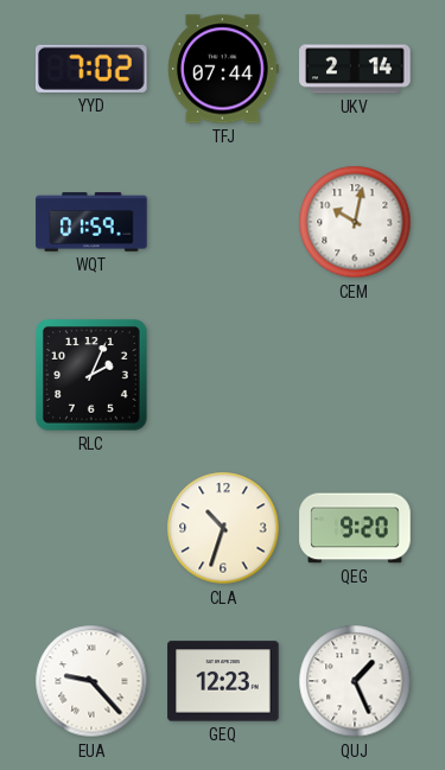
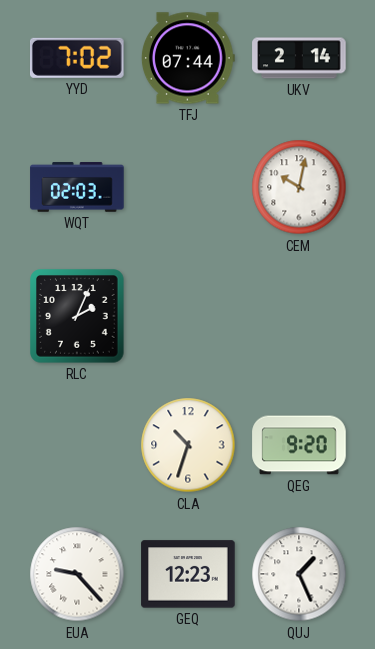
WQT: 01:59 -> 02:03 (77, 187)
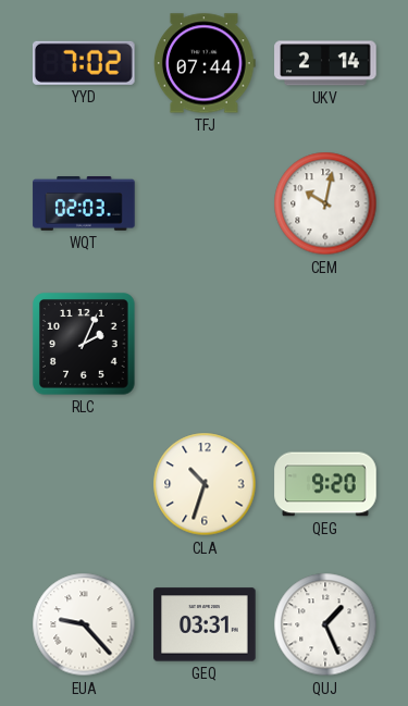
GEQ: 12:23 -> 03:31 (205, 624)
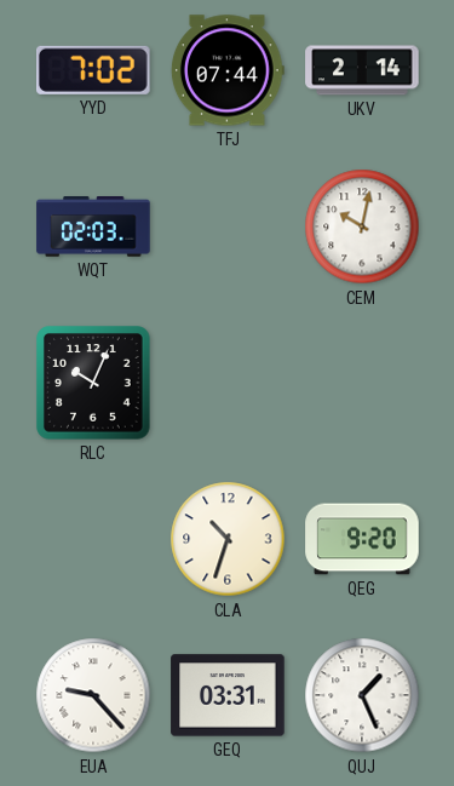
RLC: 2:04 -> 10:04 (93, 383)
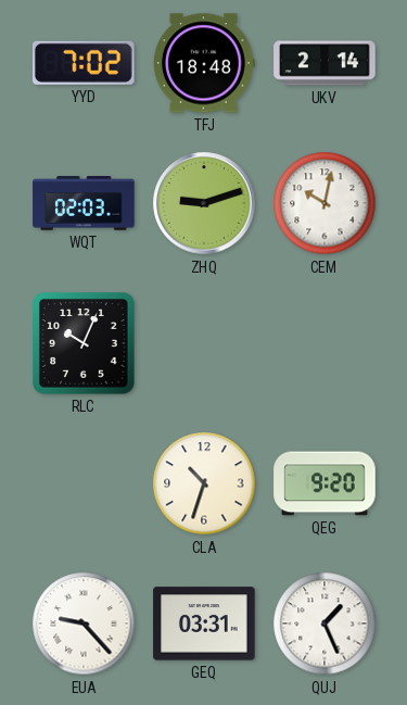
TFJ: 07:44 -> 18:48 (204, 63)
ZHQ: none -> 9:12 (204, 203)
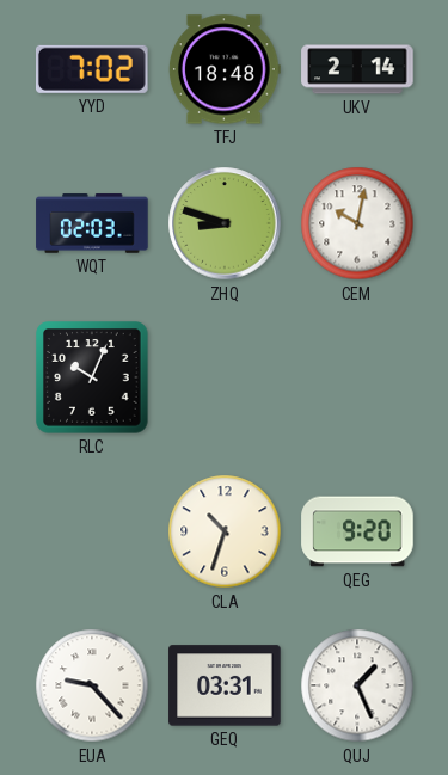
ZHQ: 9:12 -> 8:48 (225, 223)
